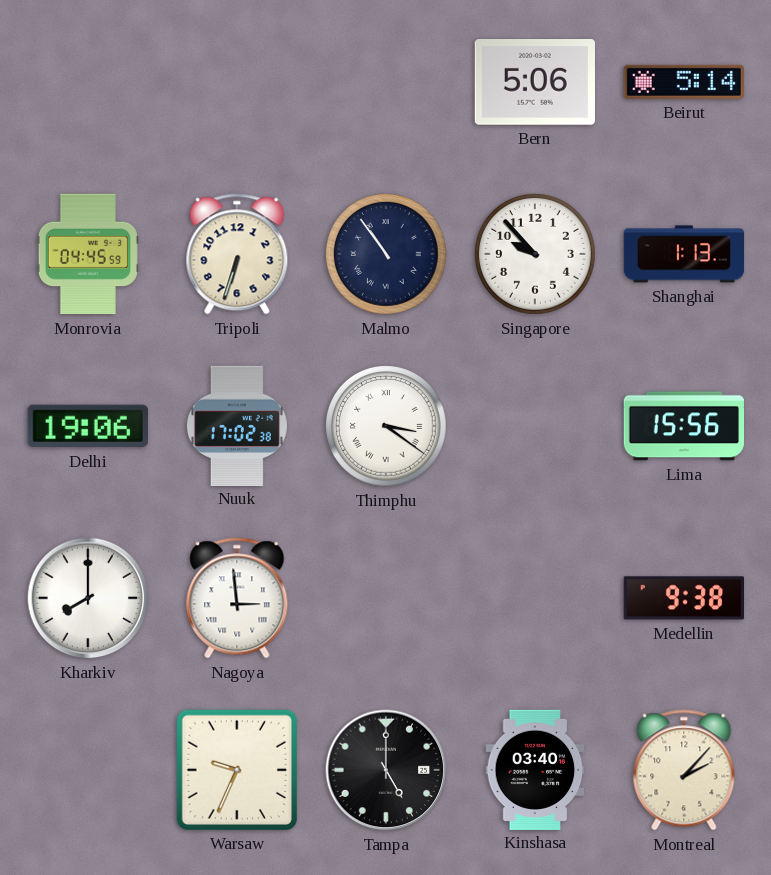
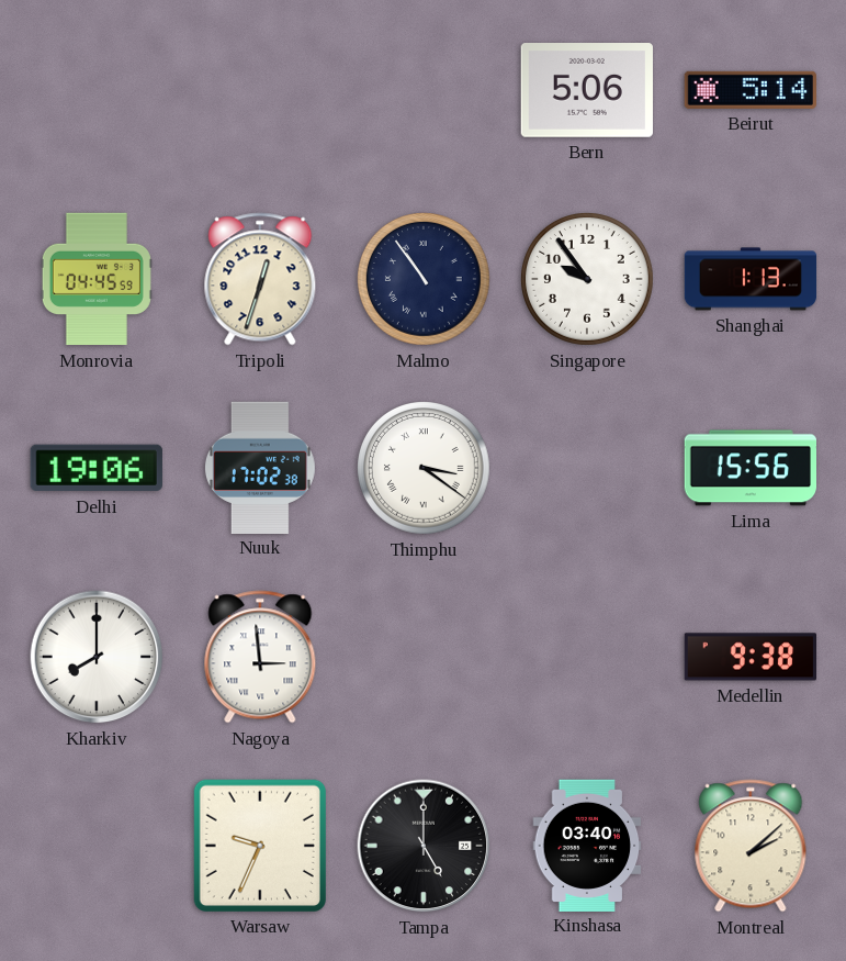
Tripoli: 6:33 -> 12:33 (260, 279)
Singapore: 9:53 -> 9:54 (588, 280)
Montreal: 2:07 -> 2:08 (751, 846)
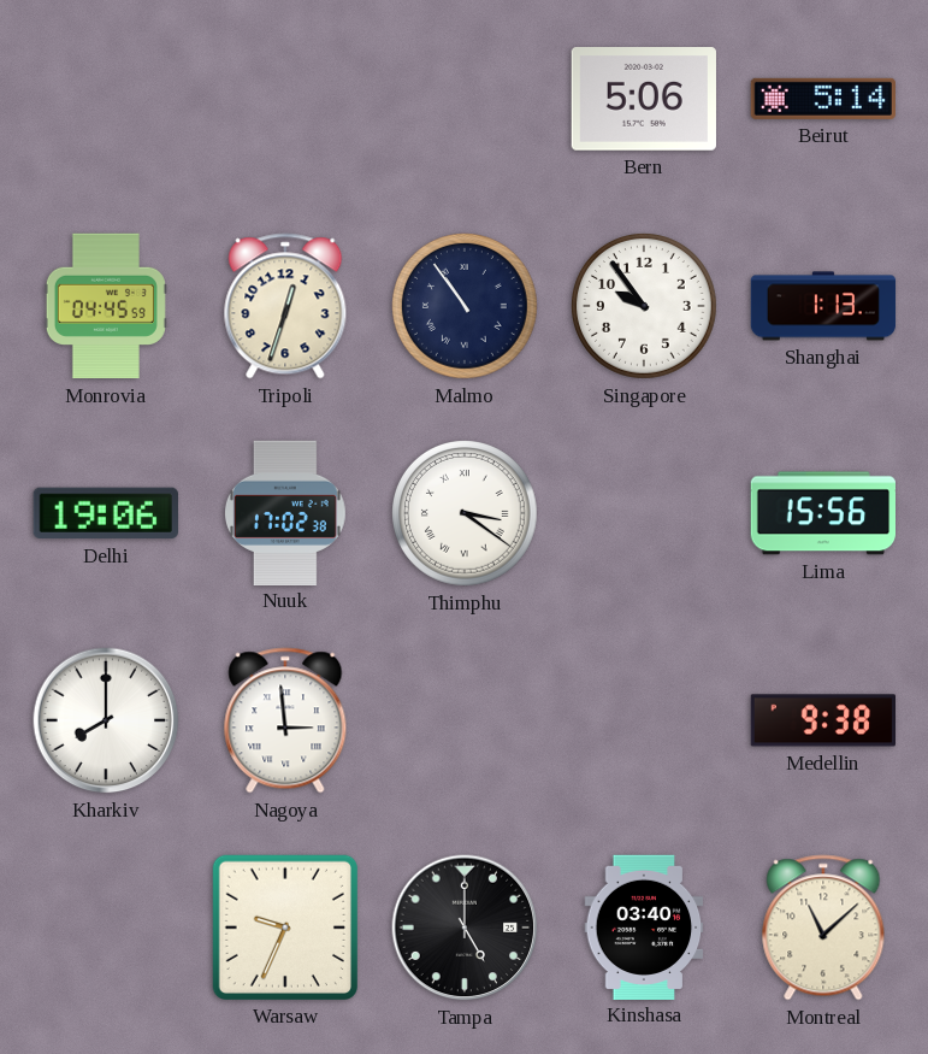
Montreal: 2:08 -> 11:08 (823, 928)
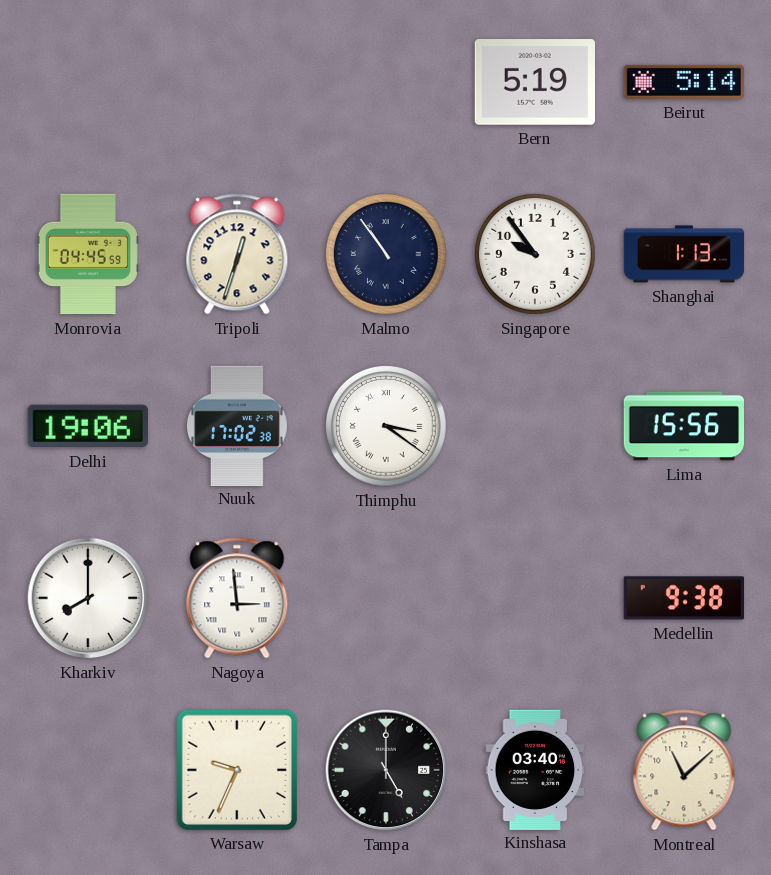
Bern: 5:06 -> 5:19 (535, 83)
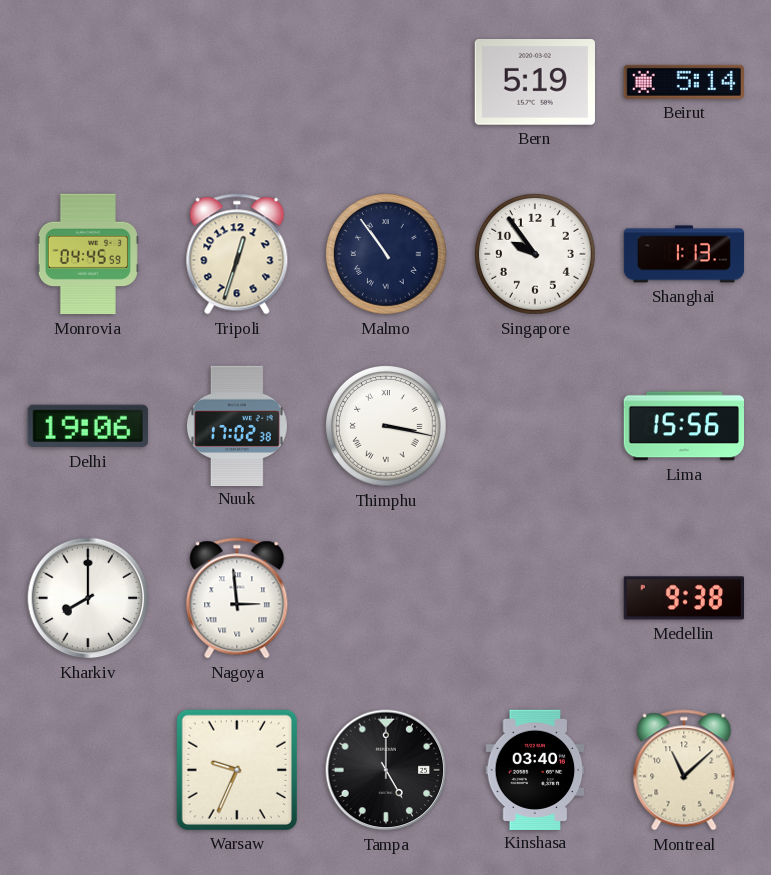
Thimphu: 3:21 -> 3:17 (387, 427)
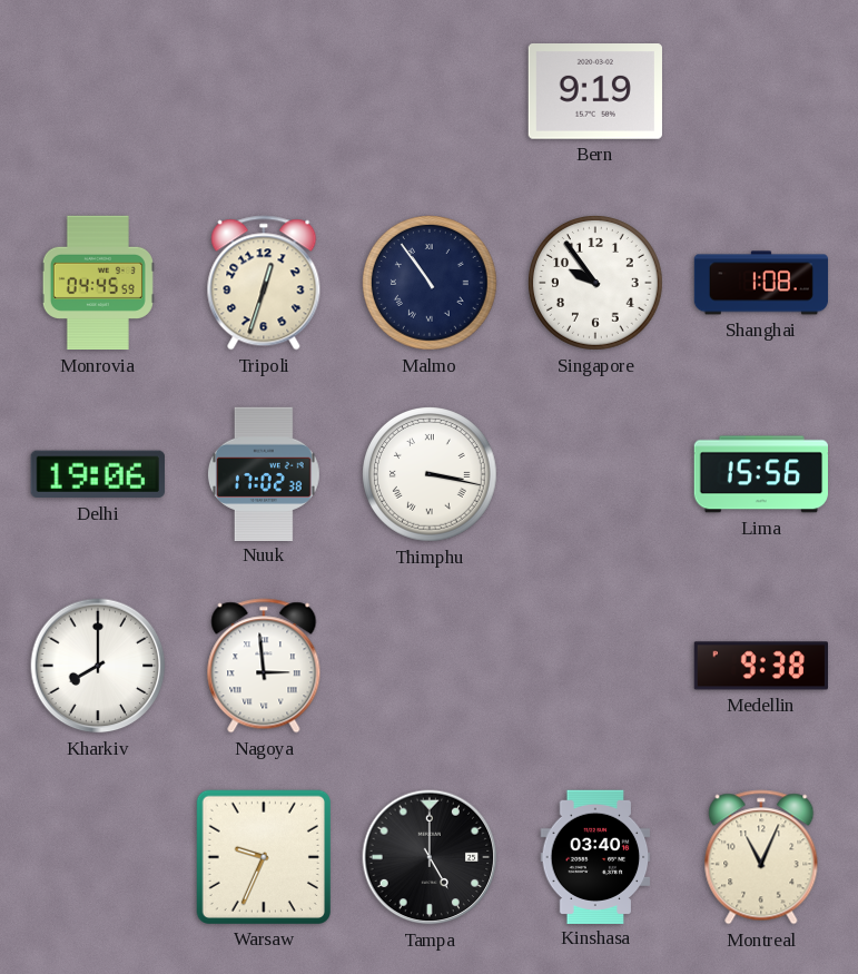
Bern: 5:19 -> 9:19 (595, 92)
Beirut: 5:14 -> none (683, 82)
Shanghai: 1:13 -> 1:08 (761, 283)
Montreal: 11:08 -> 11:04 (761, 857)
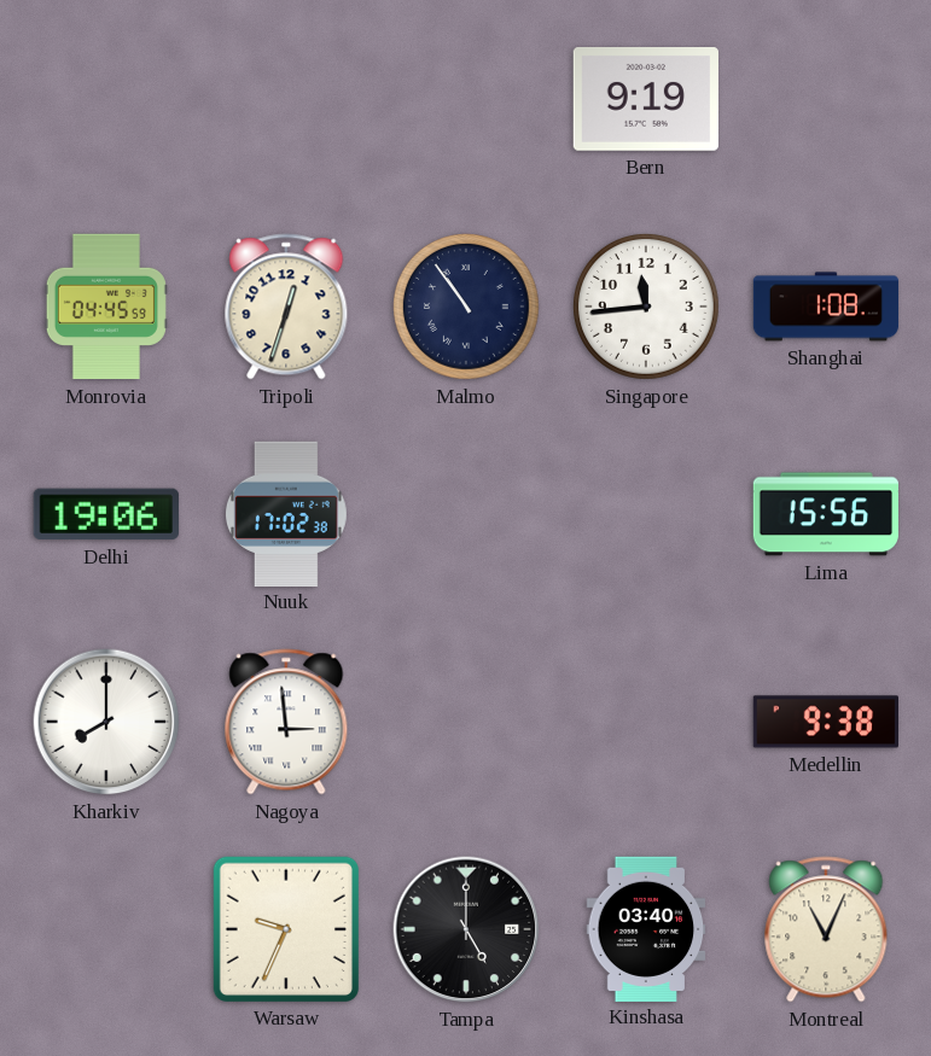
Singapore: 9:54 -> 11:44 (647, 308)
Thimphu: 3:17 -> none (431, 475)
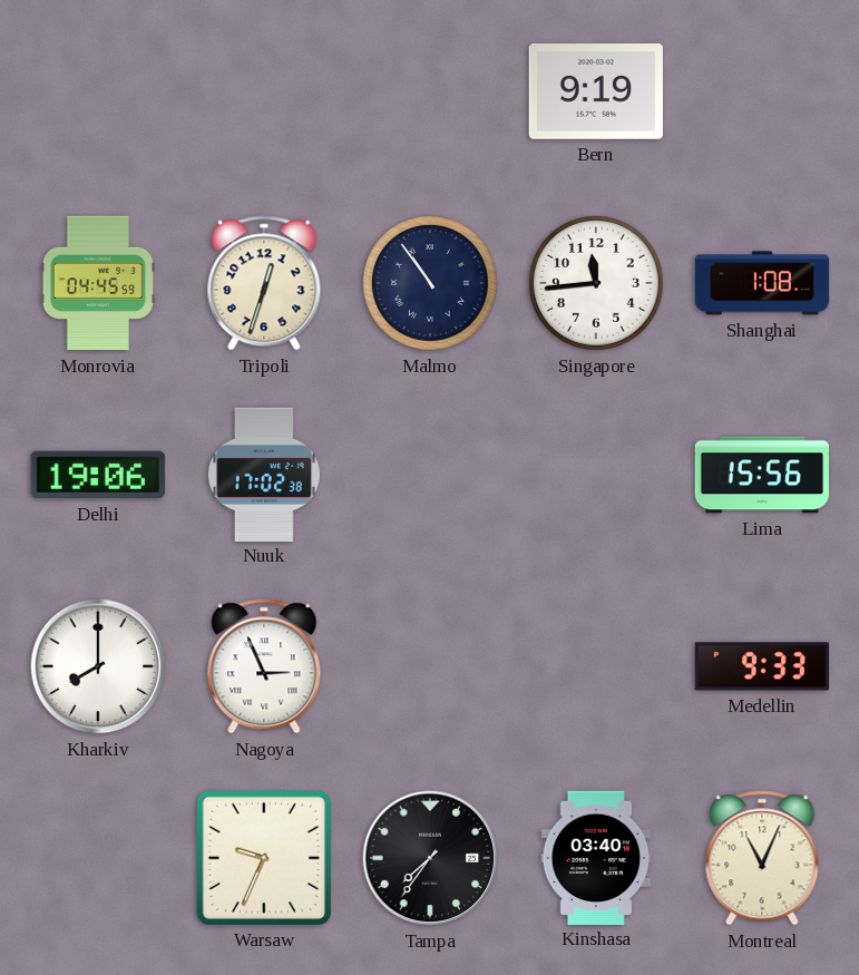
Nagoya: 2:59 -> 2:56 (264, 666)
Medellin: 9:38 -> 9:33 (761, 666)
Tampa: 5:00 -> 7:36 (430, 858)
